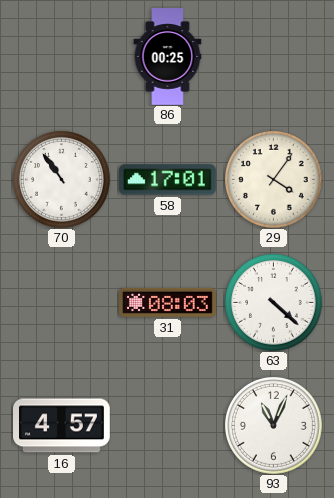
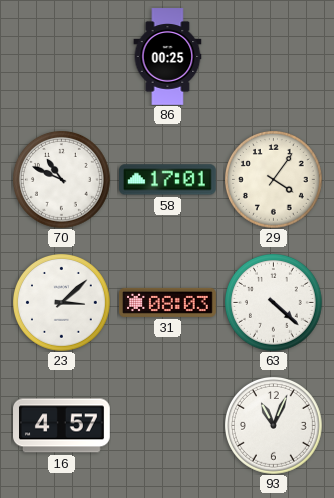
70: 10:54 -> 10:49 (62, 180)
23: none -> 3:08 (62, 303)
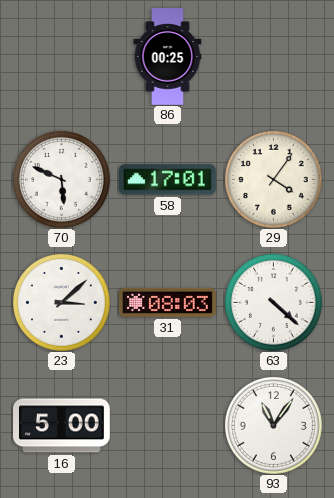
70: 10:49 -> 5:49 (62, 180)
16: 4:57 -> 5:00 (62, 426)
93: 11:04 -> 11:06 (274, 426)
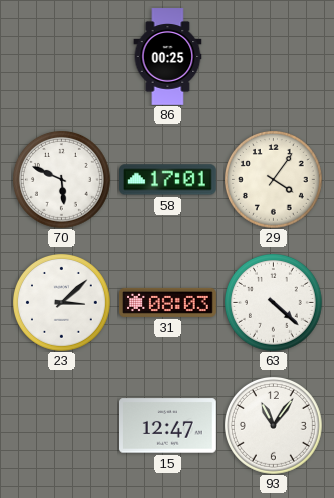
16: 5:00 -> none (62, 426)
15: none -> 12:47 (168, 426)
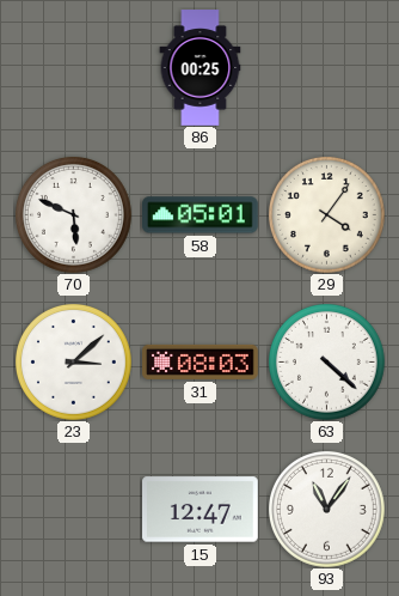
58: 17:01 -> 05:01 (201, 215)
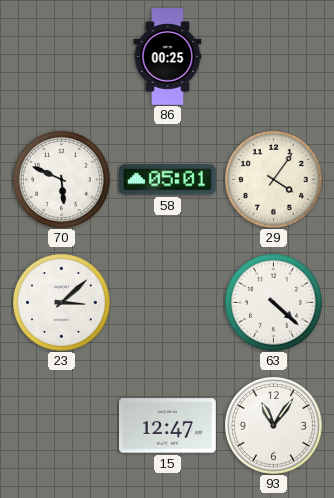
31: 08:03 -> none (201, 361)
